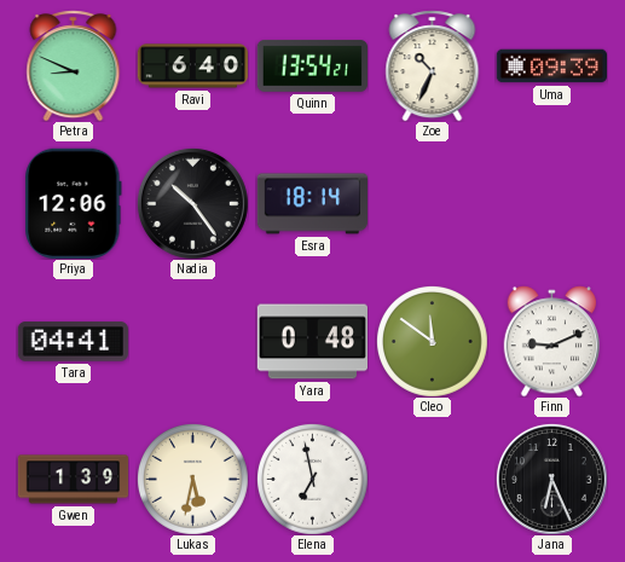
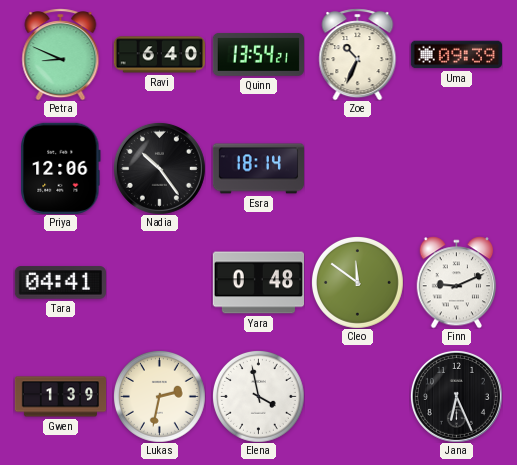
Lukas: 5:32 -> 2:32 (159, 396)
Elena: 6:58 -> 3:58 (258, 396)
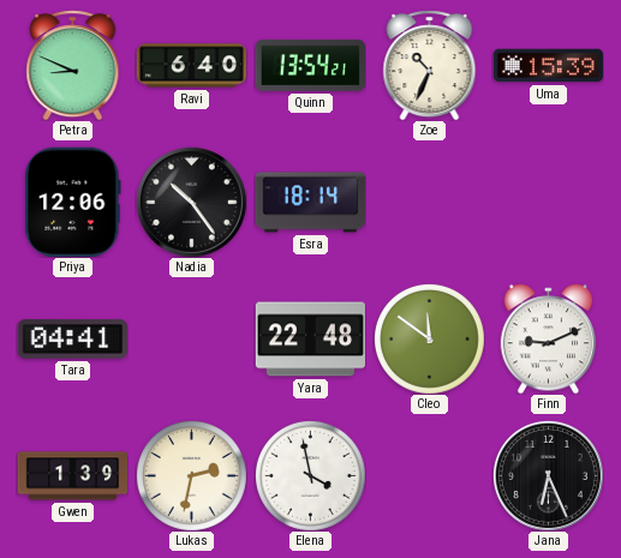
Uma: 09:39 -> 15:39 (548, 66)
Yara: 0:48 -> 22:48 (310, 340)
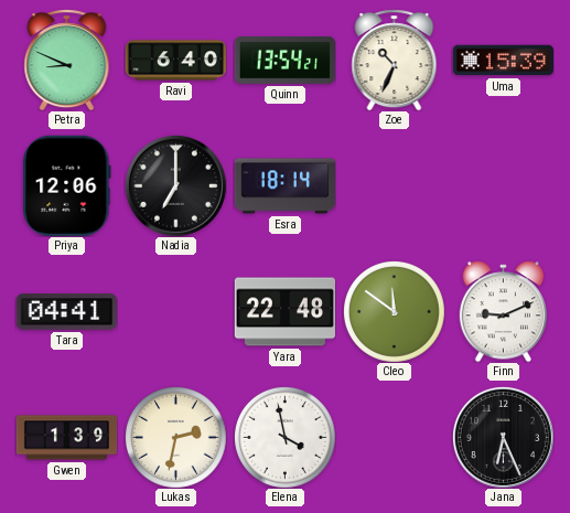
Nadia: 10:24 -> 7:00 (175, 185)
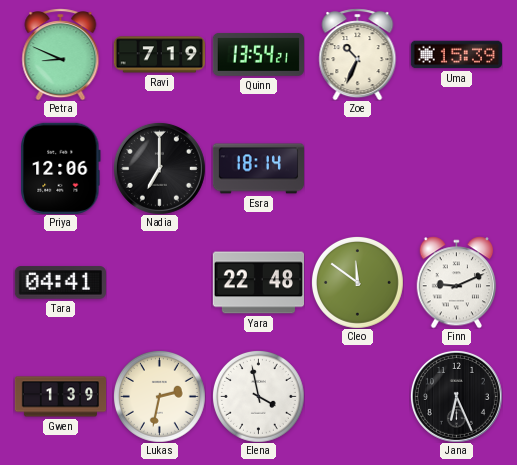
Ravi: 6:40 -> 7:19 (159, 55)
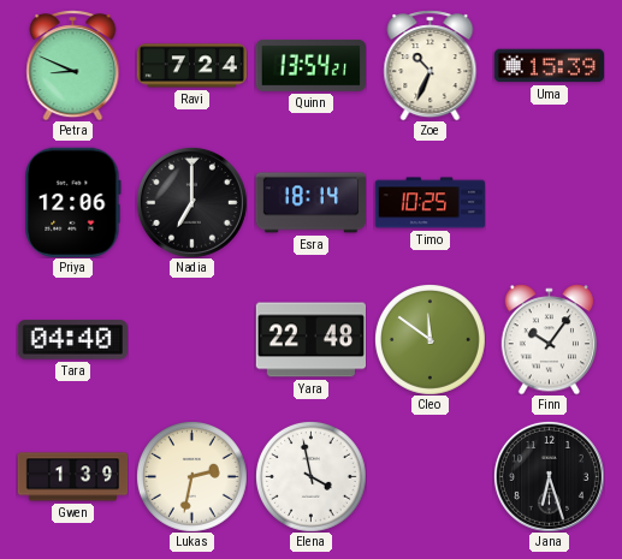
Ravi: 7:19 -> 7:24 (191, 66)
Timo: none -> 10:25 (430, 203)
Tara: 04:41 -> 04:40 (72, 340)
Finn: 9:11 -> 10:06 (550, 339)
Jana: 6:26 -> 6:27 (549, 476)
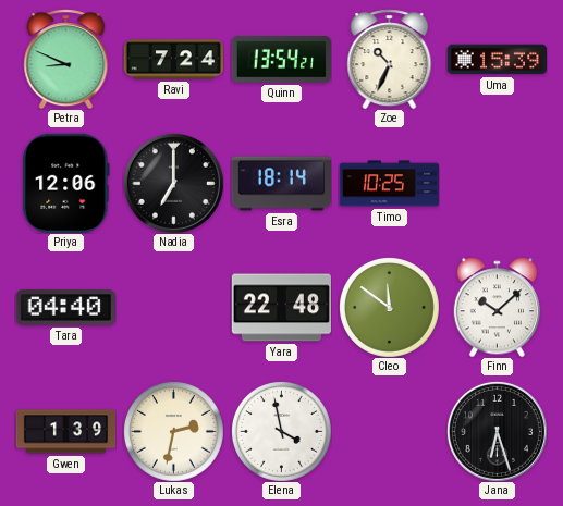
Finn: 10:06 -> 10:08 (498, 307)
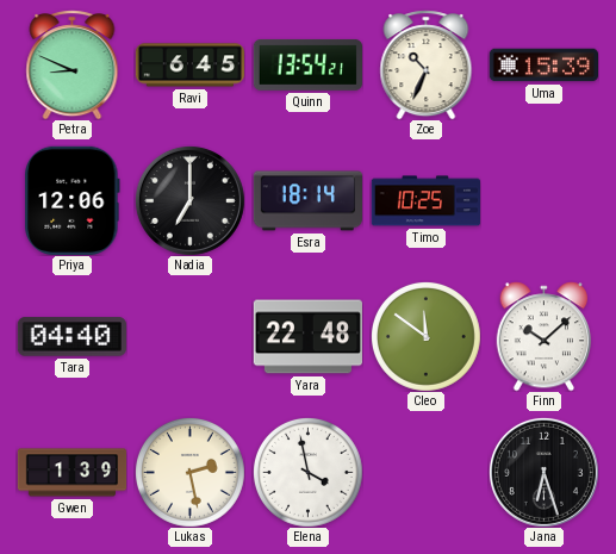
Ravi: 7:24 -> 6:45 (189, 66)
Lukas: 2:32 -> 2:28 (189, 472)
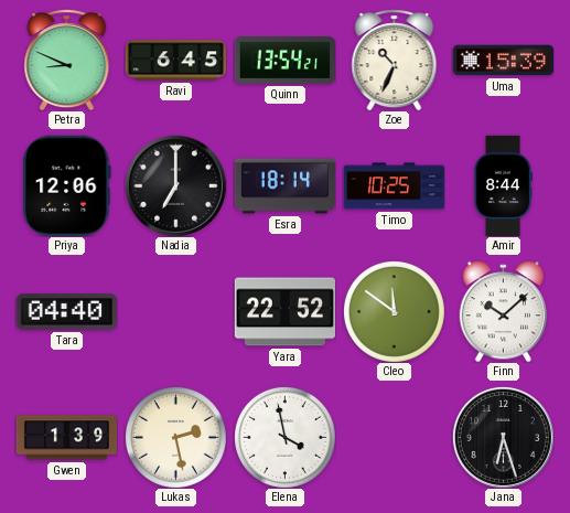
Amir: none -> 8:44 (503, 185)
Yara: 22:48 -> 22:52 (284, 312)
